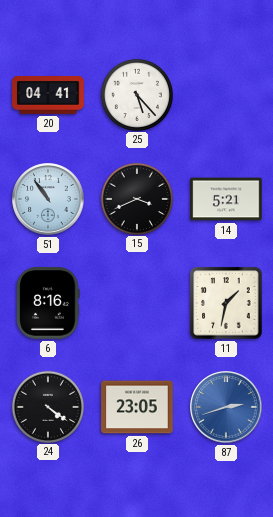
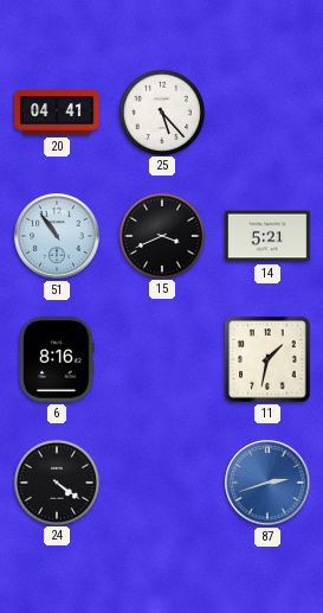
26: 23:05 -> none (137, 407)
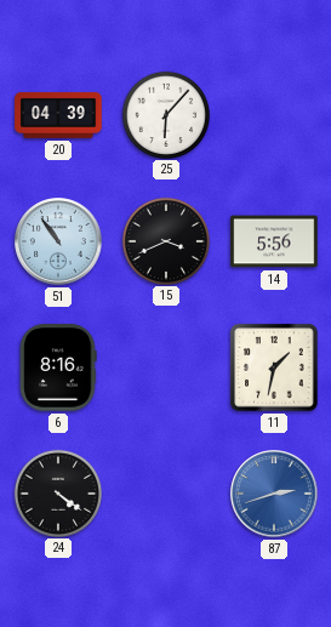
20: 04:41 -> 04:39 (58, 116)
25: 5:23 -> 6:07 (165, 114)
14: 5:21 -> 5:56 (274, 241)
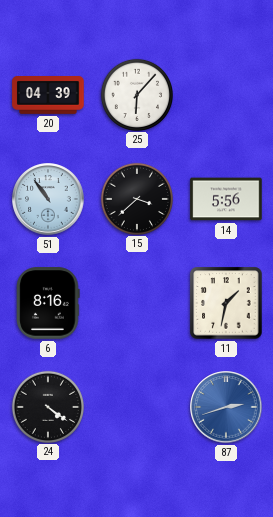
15: 3:41 -> 3:38 (136, 198)
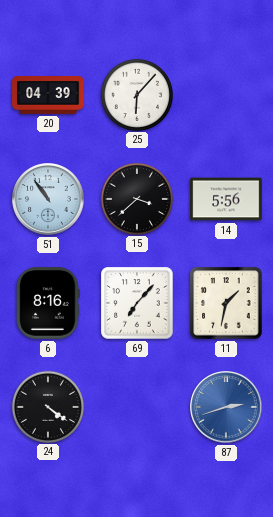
69: none -> 7:07 (137, 303)
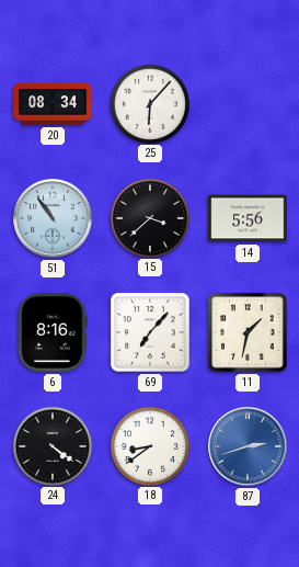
20: 04:39 -> 08:34 (53, 105)
18: none -> 8:39 (149, 445)
